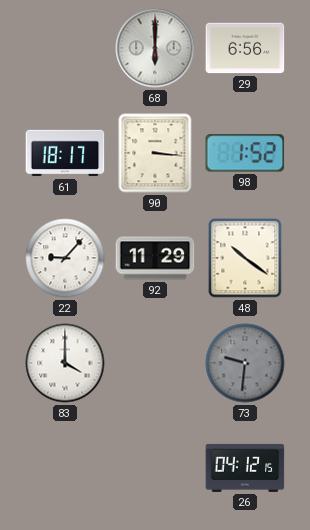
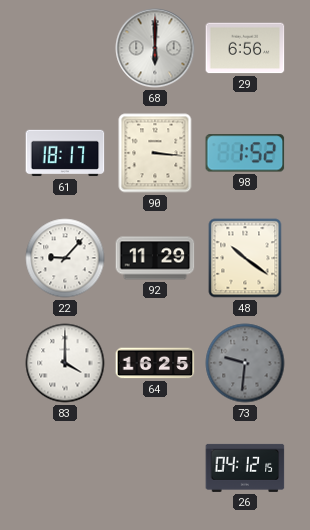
64: none -> 16:25 (155, 363)
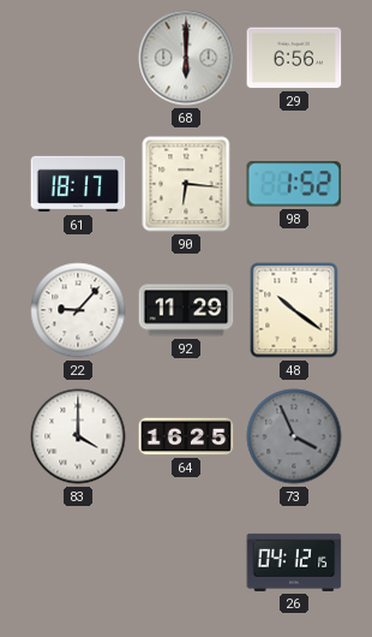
90: 3:16 -> 6:16 (186, 184)
73: 9:31 -> 3:56 (294, 436)
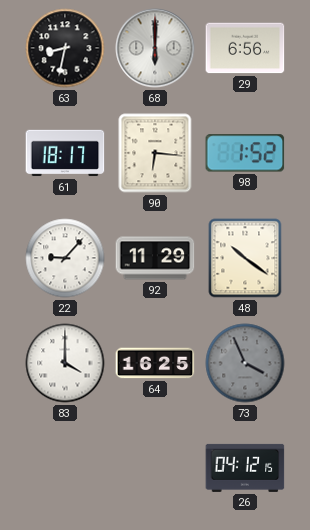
63: none -> 8:32 (65, 48)
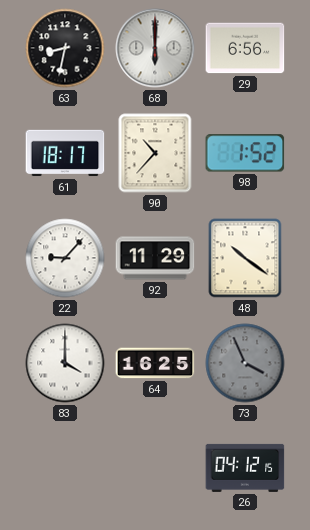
90: 6:16 -> 10:37 (155, 153)
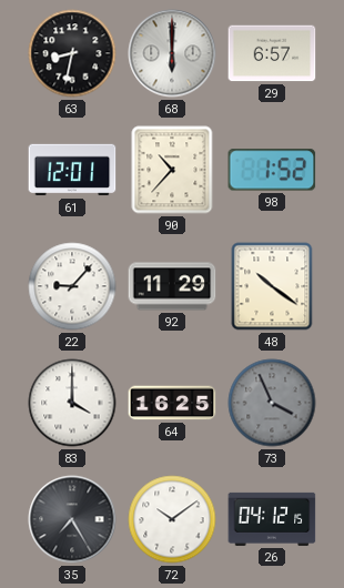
29: 6:56 -> 6:57 (272, 53)
61: 18:17 -> 12:01 (72, 170)
35: none -> 7:25 (72, 519)
72: none -> 10:09 (172, 519)
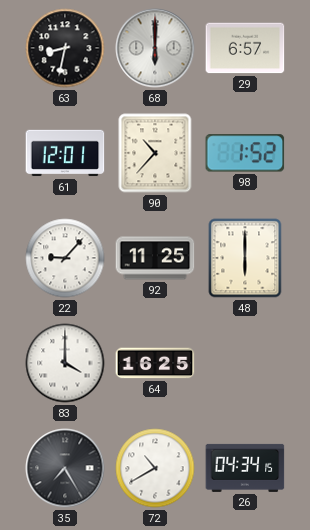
92: 11:29 -> 11:25 (155, 258)
48: 10:21 -> 6:00 (245, 258)
73: 3:56 -> none (272, 403)
72: 10:09 -> 10:40 (155, 468)
26: 04:12 -> 04:34 (245, 468)
